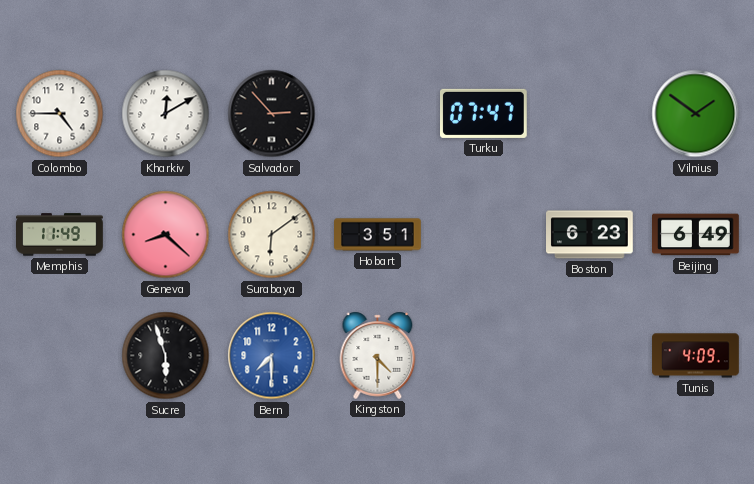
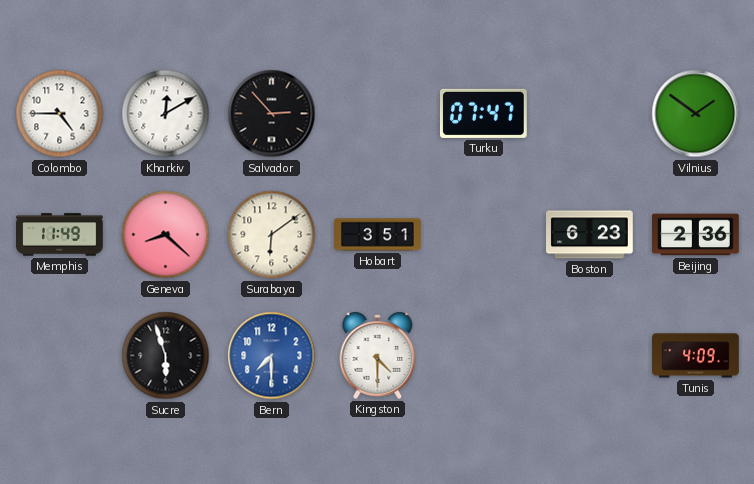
Beijing: 6:49 -> 2:36 (696, 235)
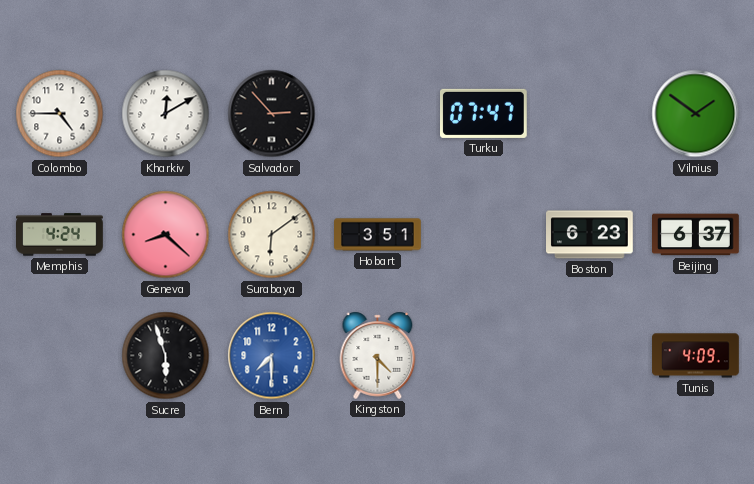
Memphis: 11:49 -> 4:24 (60, 235)
Beijing: 2:36 -> 6:37 (696, 235)
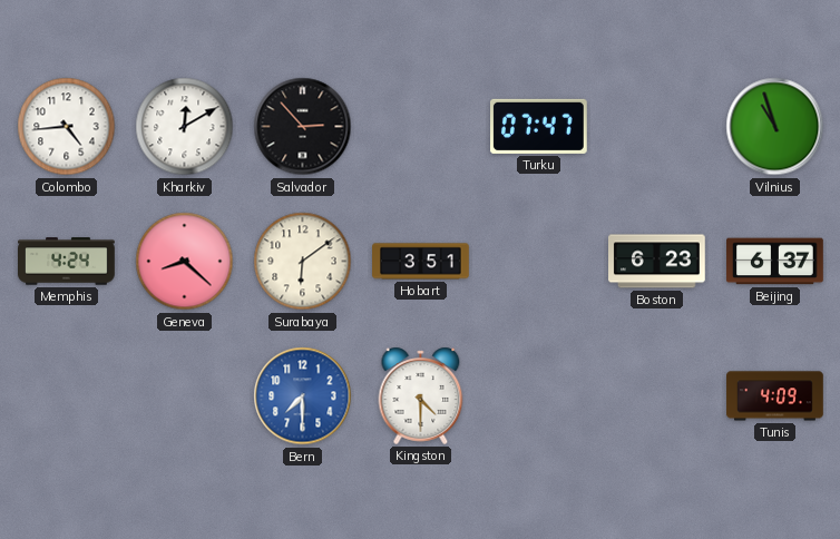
Colombo: 4:45 -> 4:44 (67, 127)
Vilnius: 1:51 -> 10:57 (775, 127)
Sucre: 5:57 -> none (166, 356)
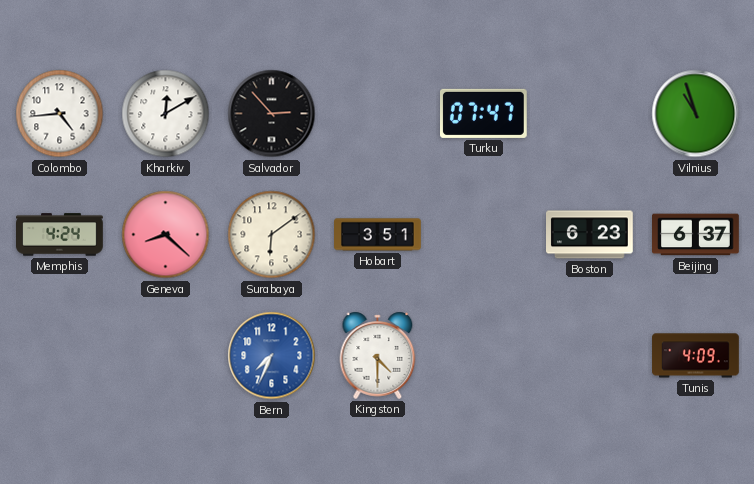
Bern: 7:30 -> 7:34 (272, 356)
